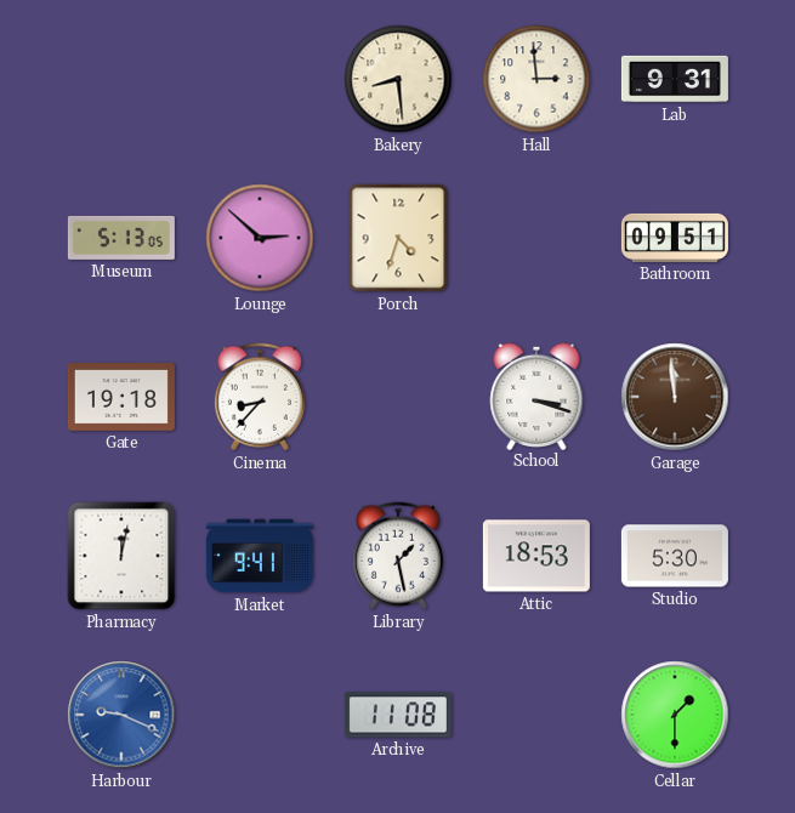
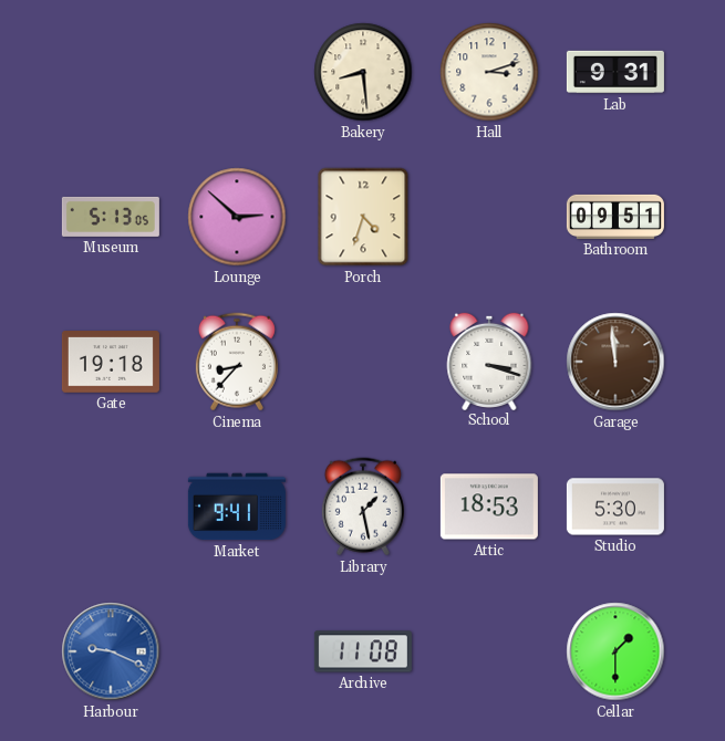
Hall: 2:59 -> 3:12 (489, 72)
Pharmacy: 12:02 -> none (121, 556)
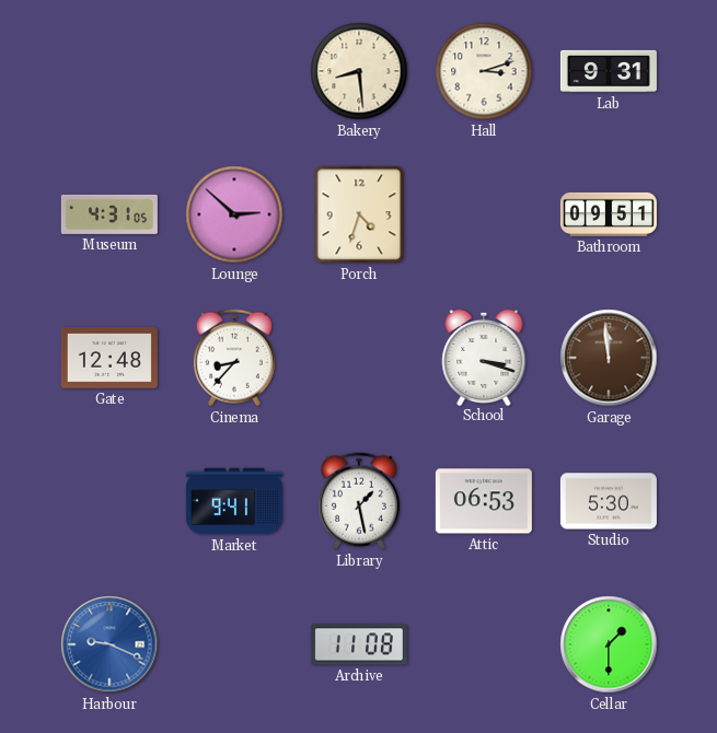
Museum: 5:13 -> 4:31 (109, 214)
Gate: 19:18 -> 12:48 (109, 359)
Attic: 18:53 -> 06:53 (484, 501)
